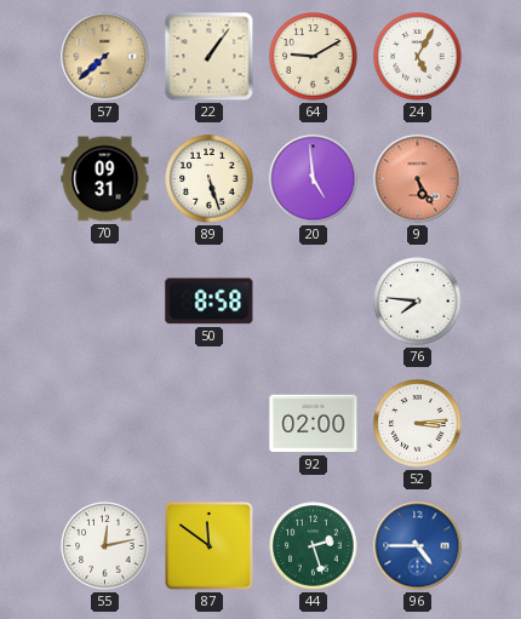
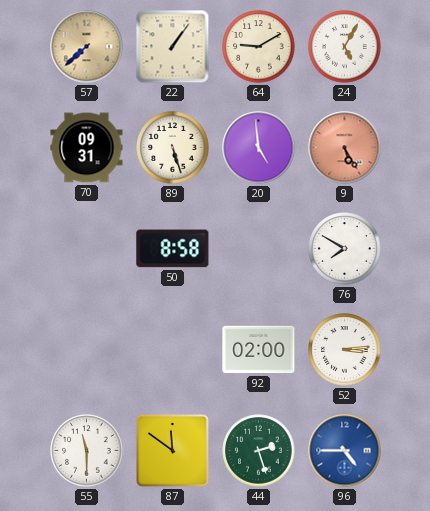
76: 7:46 -> 7:50 (345, 249)
55: 12:13 -> 11:30 (87, 451)
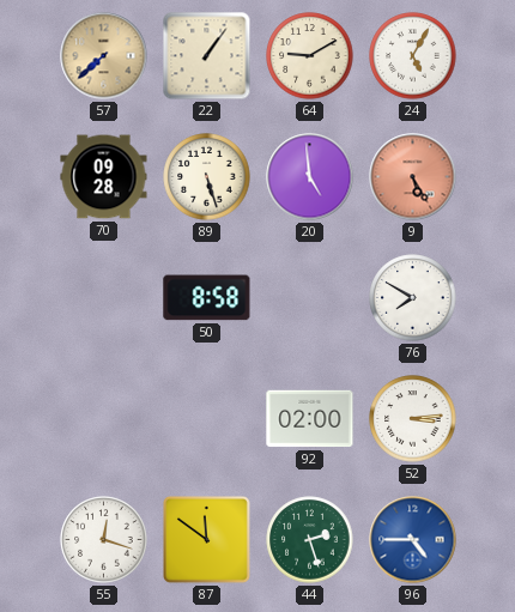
70: 09:31 -> 09:28 (104, 177)
55: 11:30 -> 12:18 (104, 540)
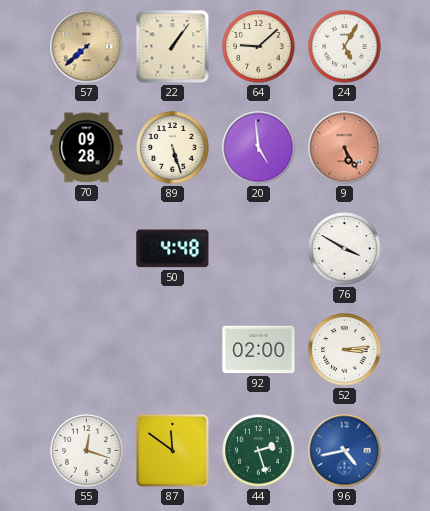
64: 9:10 -> 9:08 (259, 47)
50: 8:58 -> 4:48 (173, 249)
76: 7:50 -> 3:50 (345, 249)
96: 4:45 -> 4:43 (345, 451)
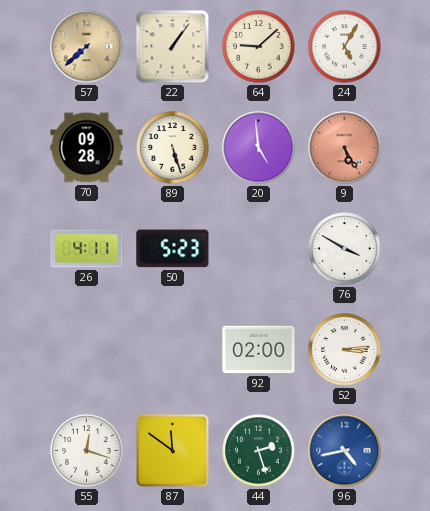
26: none -> 4:11 (87, 249)
50: 4:48 -> 5:23 (173, 249)
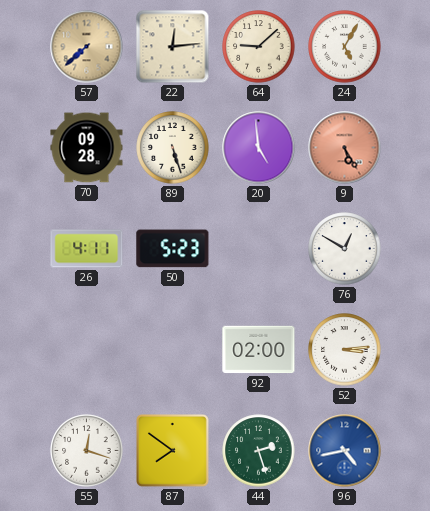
22: 1:06 -> 12:14 (173, 47)
76: 3:50 -> 12:50 (345, 249)
87: 11:51 -> 7:51 (173, 451)
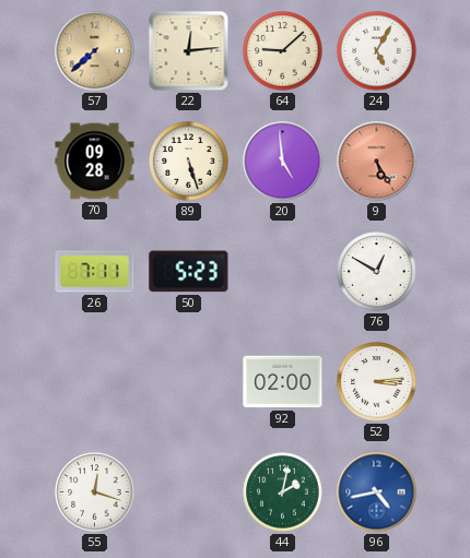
26: 4:11 -> 7:11 (95, 272)
87: 7:51 -> none (173, 451)
44: 2:27 -> 2:02 (283, 492)
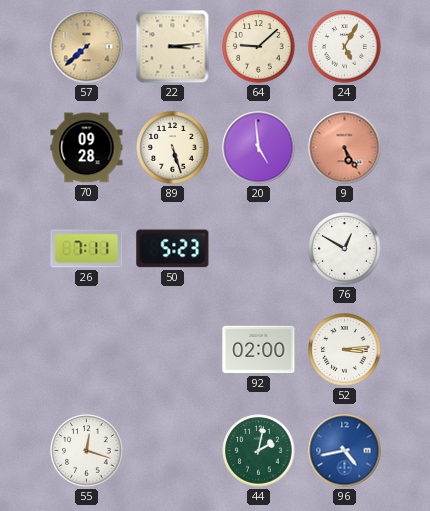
22: 12:14 -> 3:14 (173, 47)
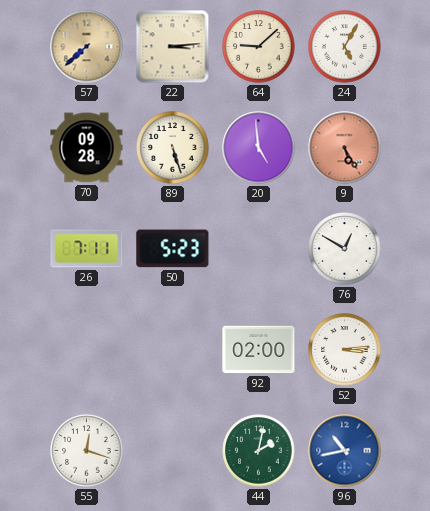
96: 4:43 -> 10:43 (345, 451)
